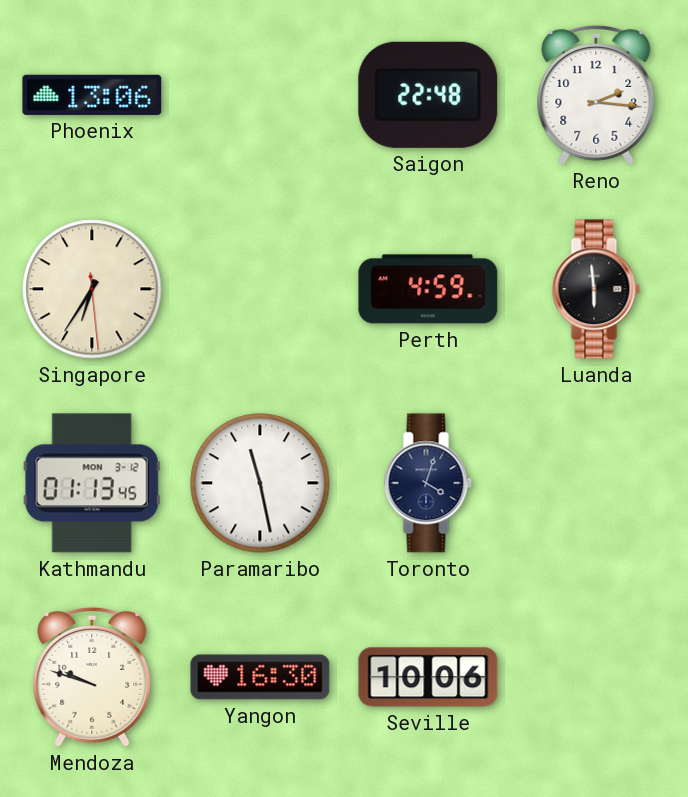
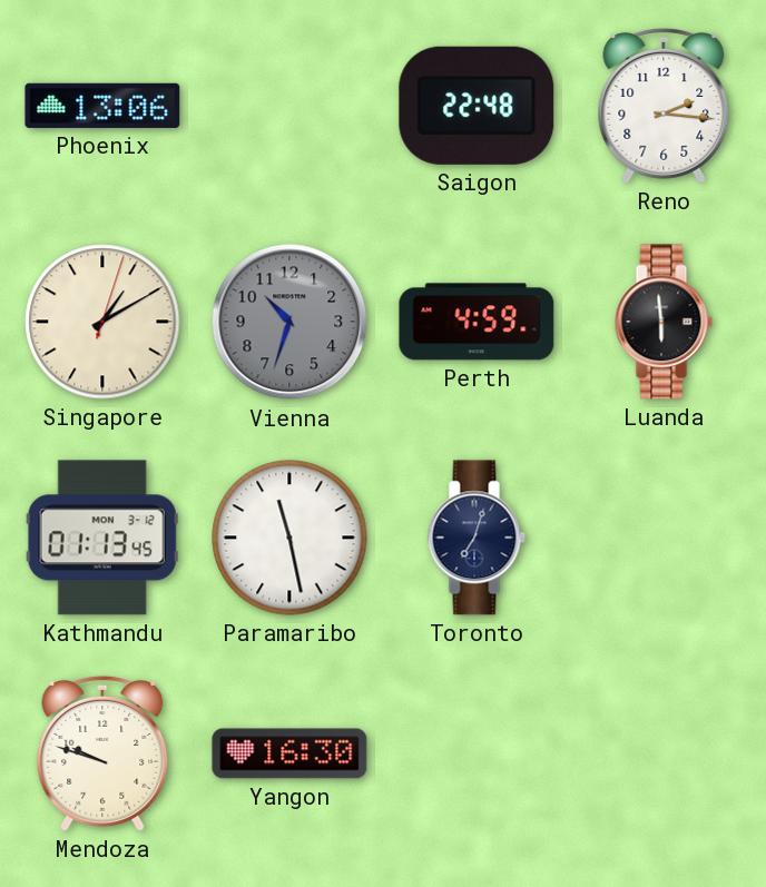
Singapore: 6:35 -> 1:10 (102, 322)
Vienna: none -> 10:33 (289, 322)
Toronto: 4:03 -> 7:03 (477, 538)
Seville: 10:06 -> none (428, 677)
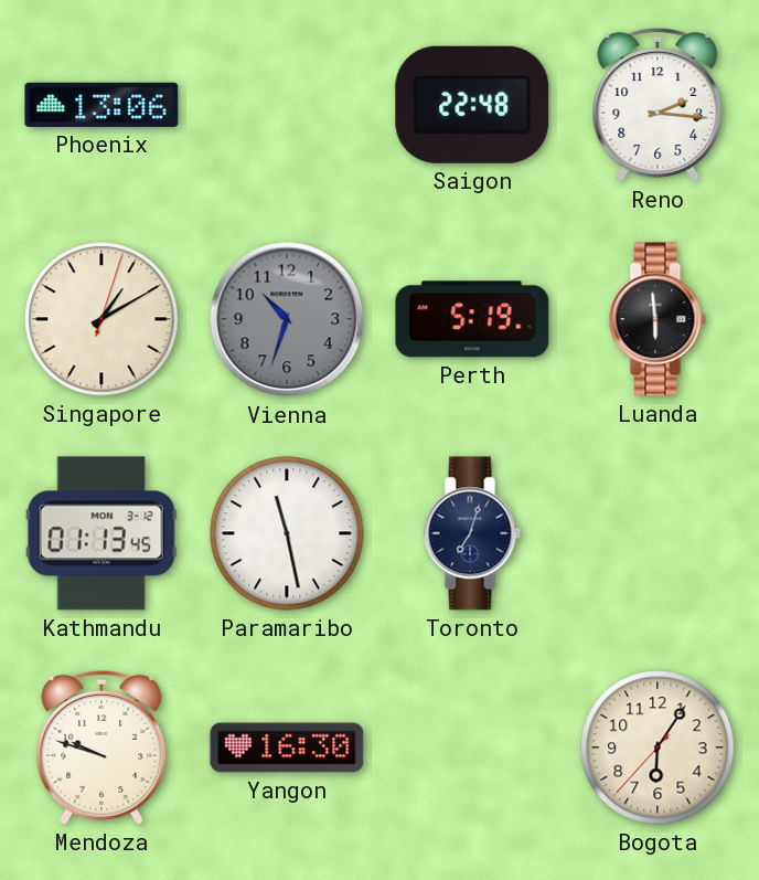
Perth: 4:59 -> 5:19 (472, 319)
Bogota: none -> 6:05 (658, 748)
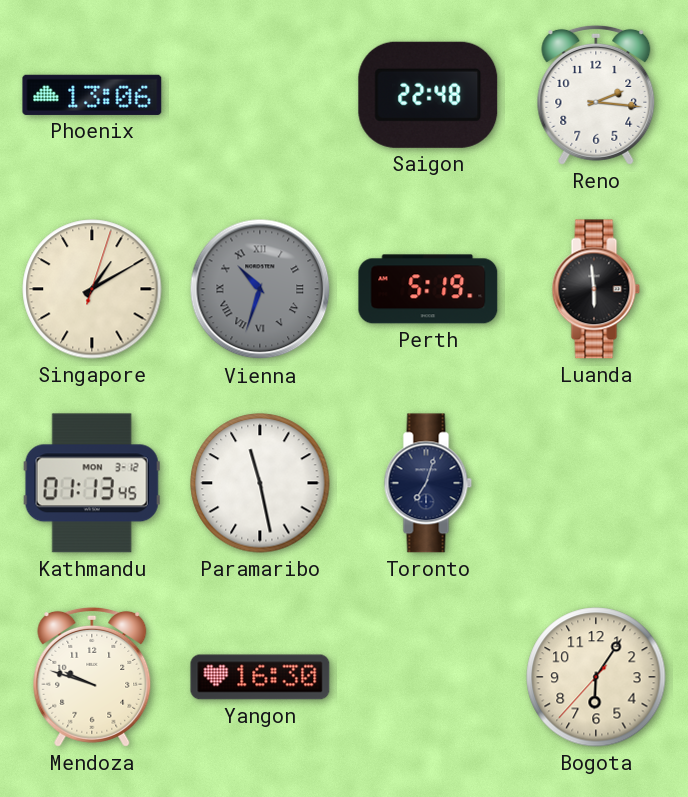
Vienna numerals: Arabic -> Roman (260, 289)
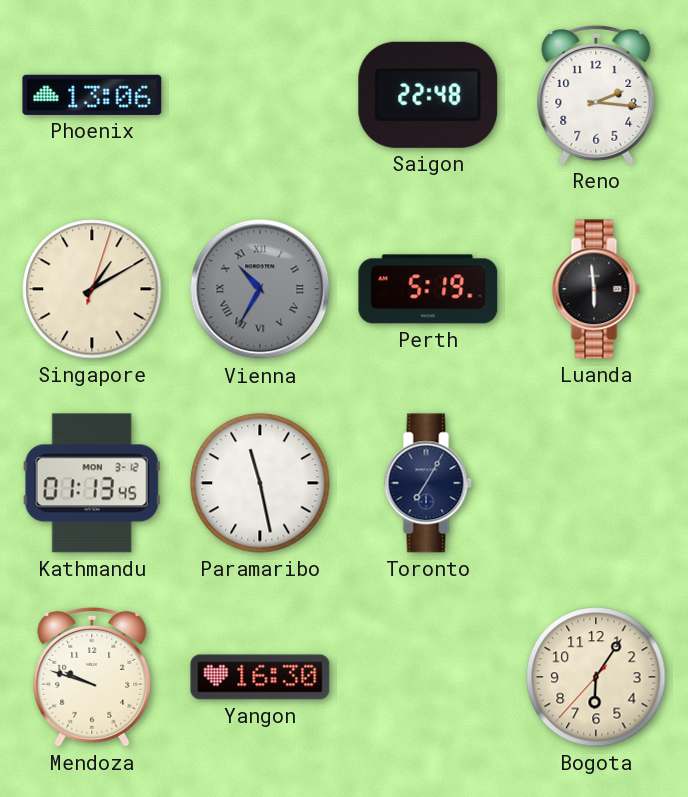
Vienna: 10:33 -> 10:35 (260, 289)
Toronto: 7:03 -> 7:05 (428, 483)
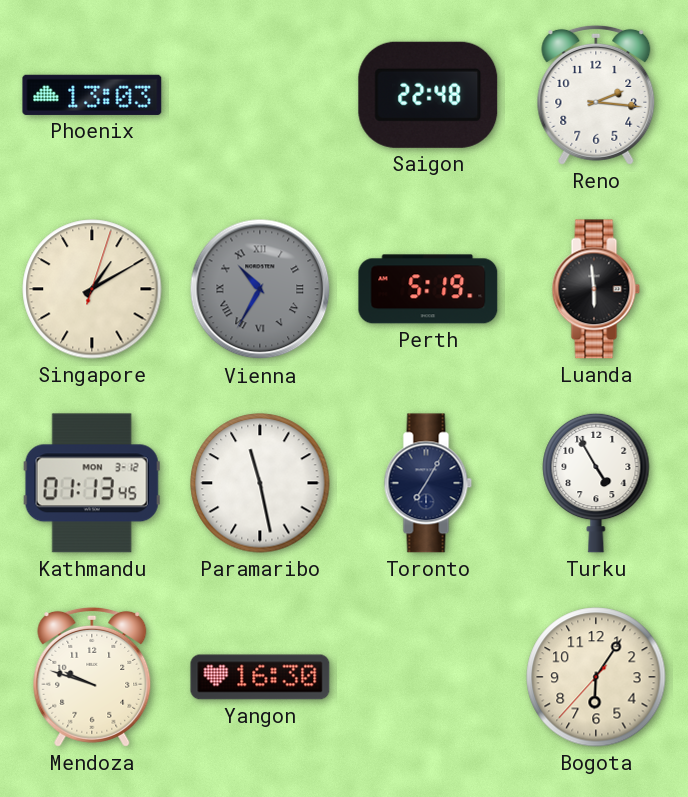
Phoenix: 13:06 -> 13:03 (92, 95)
Turku: none -> 4:55 (596, 483)
